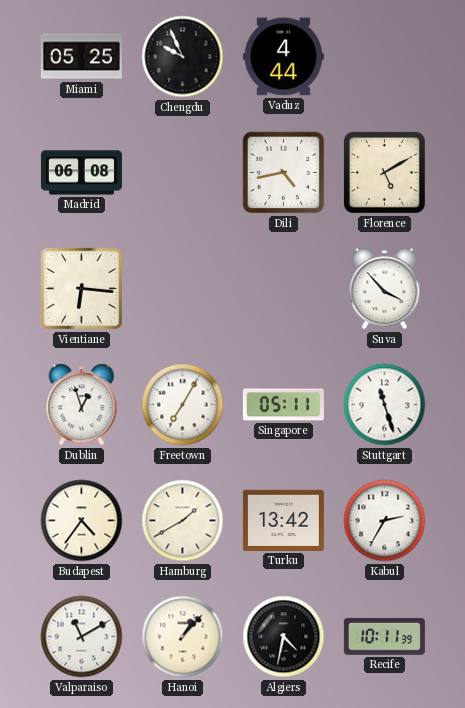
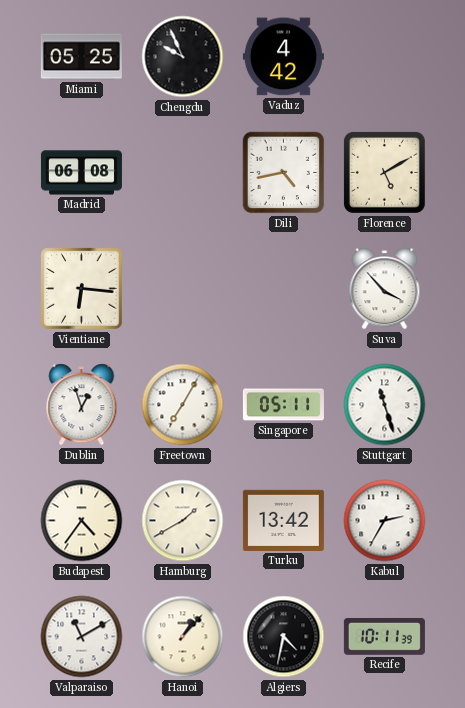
Vaduz: 4:44 -> 4:42 (283, 57)
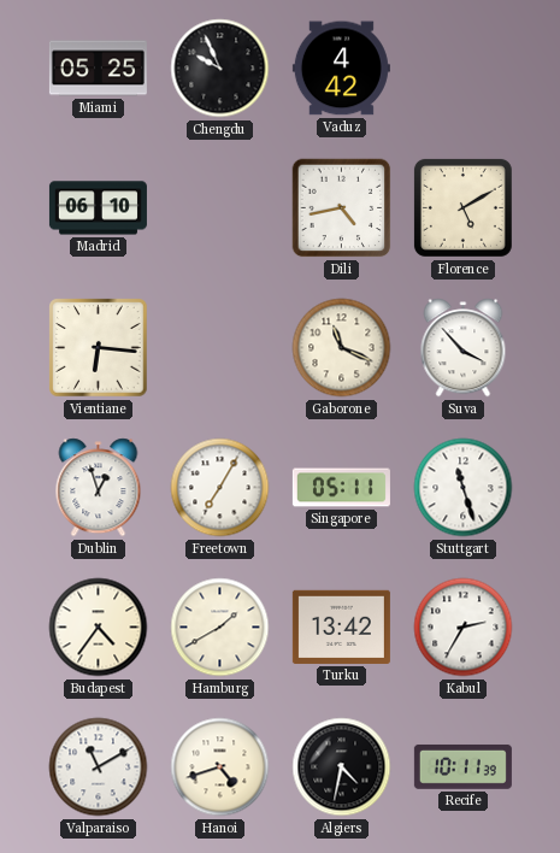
Madrid: 06:08 -> 06:10 (98, 208)
Gaborone: none -> 11:19 (342, 348)
Hanoi: 1:07 -> 4:42 (220, 767)
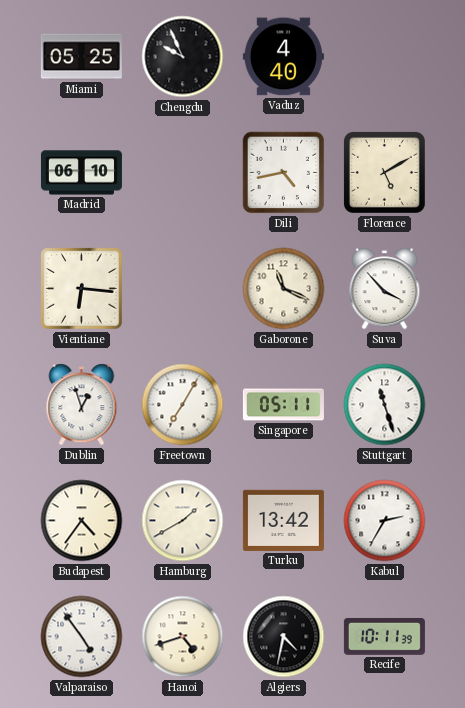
Vaduz: 4:42 -> 4:40 (283, 57)
Valparaiso: 11:10 -> 4:54 (82, 637)
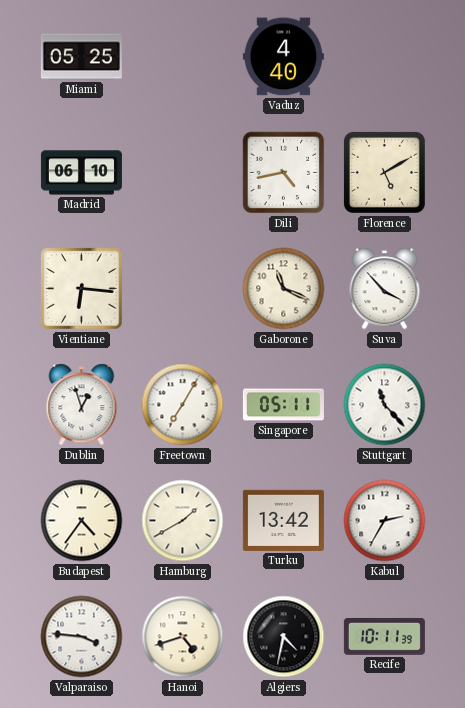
Chengdu: 9:56 -> none (183, 57)
Stuttgart: 11:27 -> 11:23 (385, 405)
Valparaiso: 4:54 -> 3:46 (82, 637)
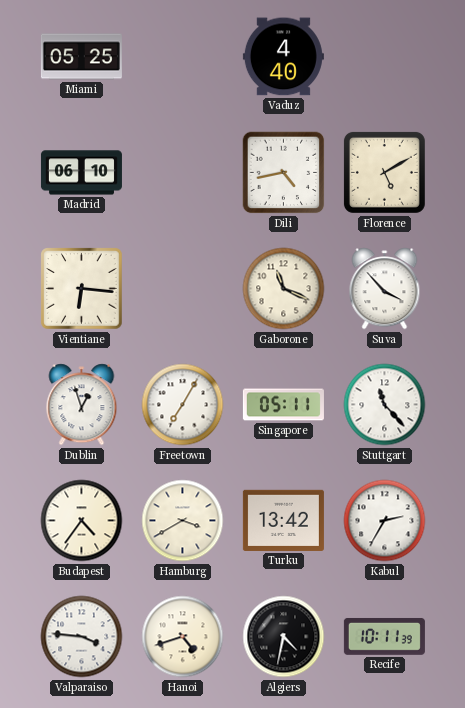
Hamburg: 1:40 -> 3:40 (183, 521)
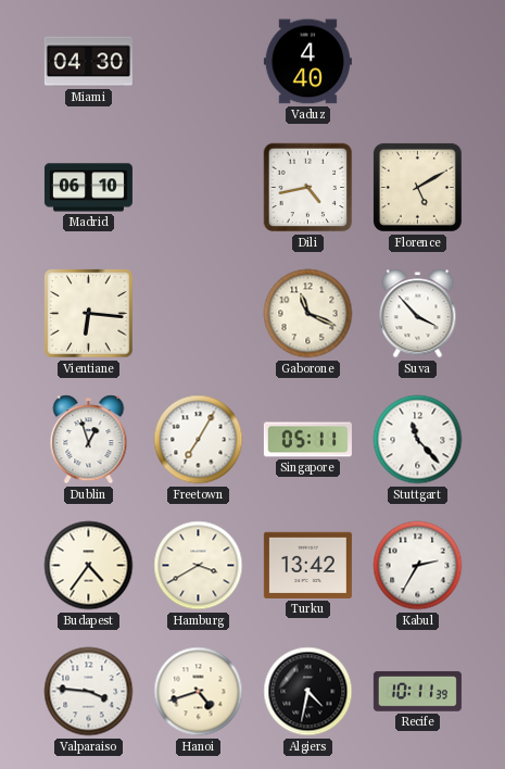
Miami: 05:25 -> 04:30 (88, 62)
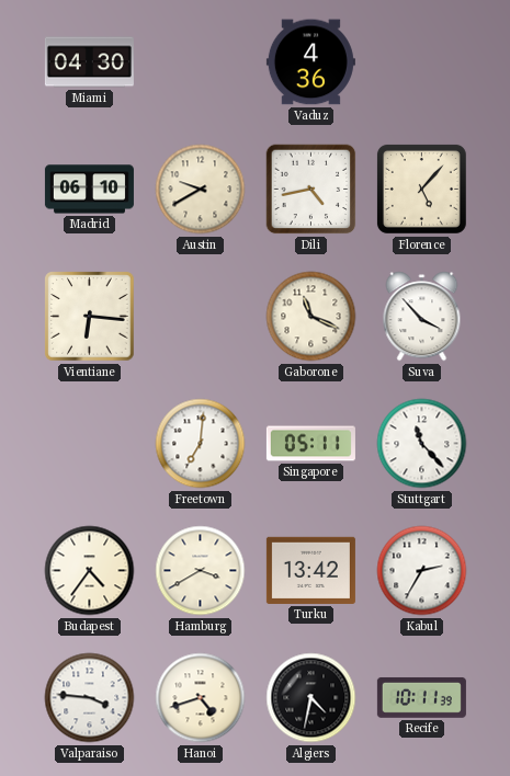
Vaduz: 4:40 -> 4:36 (310, 62)
Austin: none -> 9:40 (201, 190)
Florence: 5:10 -> 5:07 (421, 189)
Dublin: 12:57 -> none (89, 440)
Freetown: 7:05 -> 7:01 (201, 444)
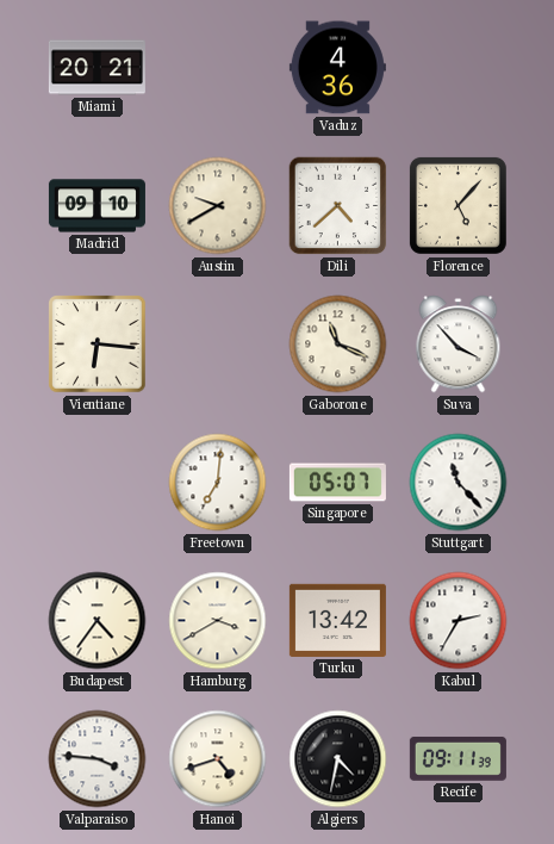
Miami: 04:30 -> 20:21 (97, 68)
Madrid: 06:10 -> 09:10 (97, 206)
Dili: 4:43 -> 4:38 (338, 206)
Singapore: 05:11 -> 05:07 (337, 483)
Recife: 10:11 -> 09:11 (457, 758)
